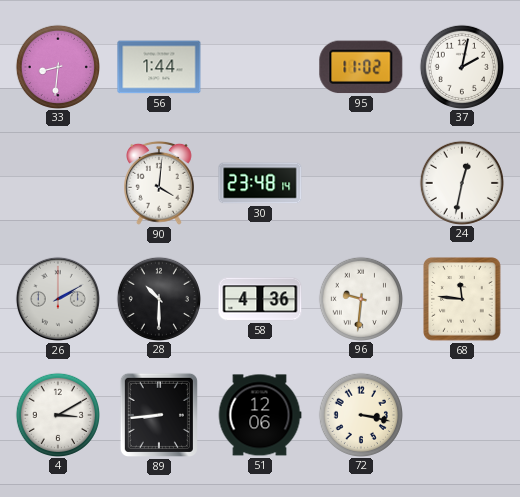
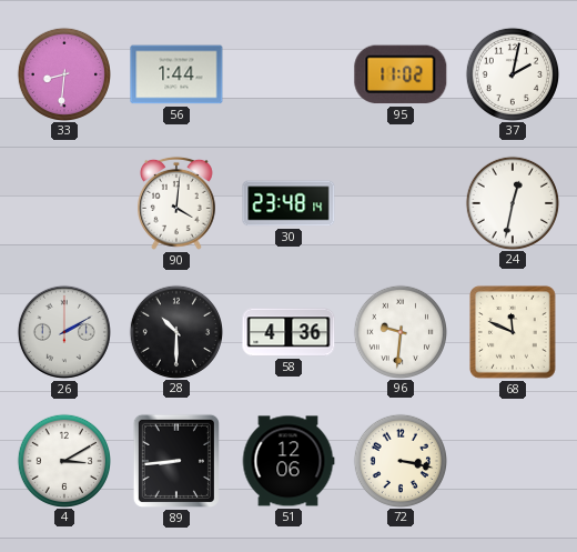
68: 11:46 -> 11:49 (513, 332)
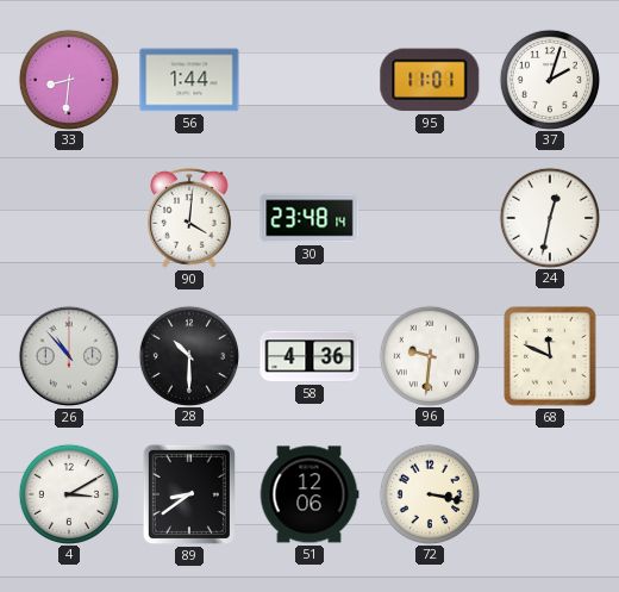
95: 11:02 -> 11:01 (430, 80)
37: 2:02 -> 2:03 (549, 79)
26: 2:10 -> 10:53 (69, 356)
89: 8:44 -> 8:39 (189, 494)
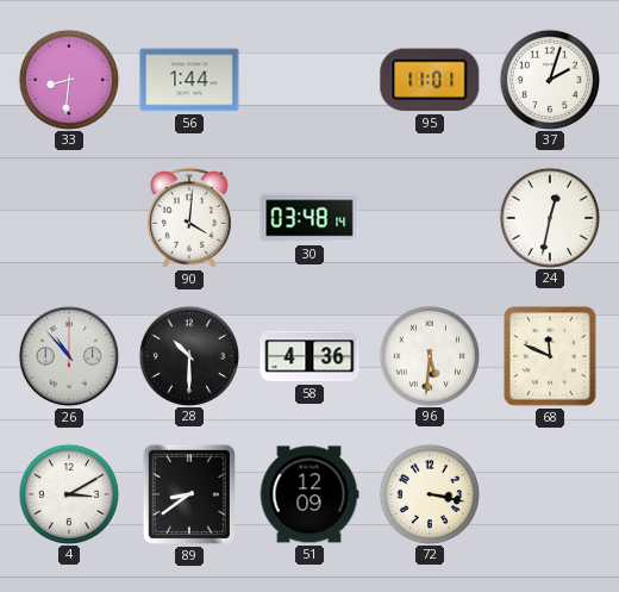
30: 23:48 -> 03:48 (309, 218)
96: 9:31 -> 5:31 (429, 355)
51: 12:06 -> 12:09 (309, 494)
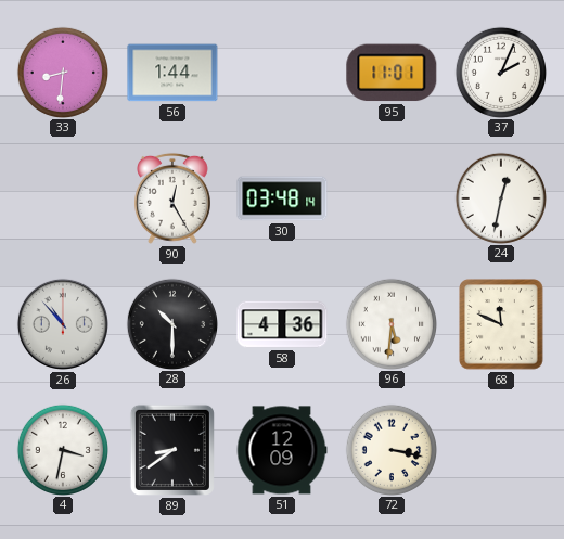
37: 2:03 -> 2:04 (500, 72)
90: 4:01 -> 12:25 (174, 198)
4: 3:10 -> 3:32 (62, 449)
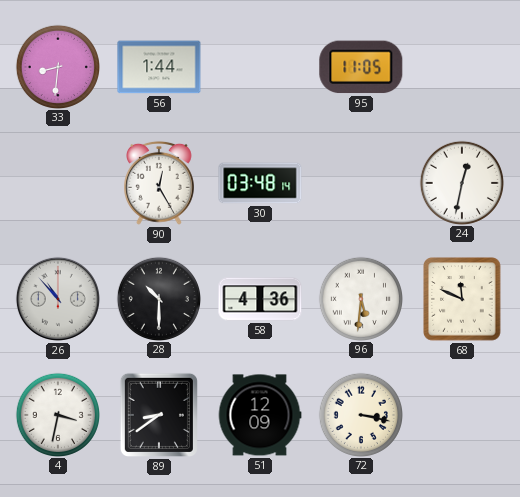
95: 11:01 -> 11:05 (361, 67)
37: 2:04 -> none (500, 72)
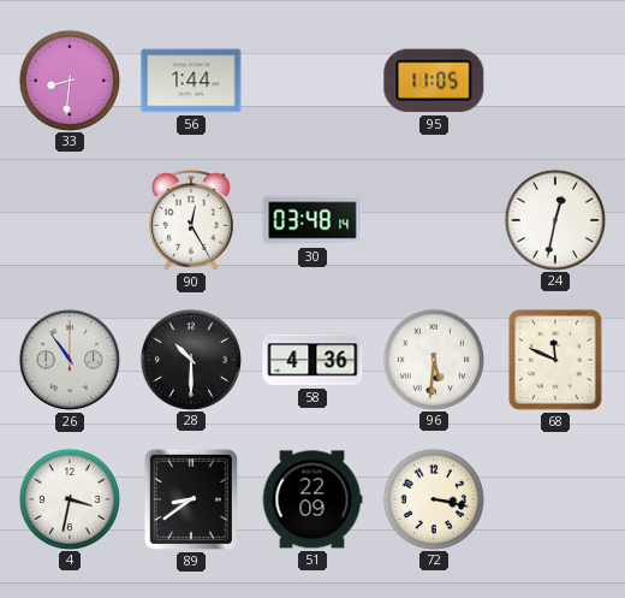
26: 10:53 -> 10:54 (70, 360)
51: 12:09 -> 22:09 (312, 499)
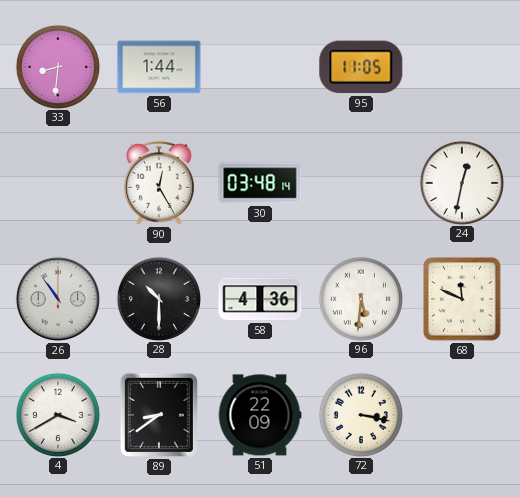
4: 3:32 -> 3:40 (57, 414)
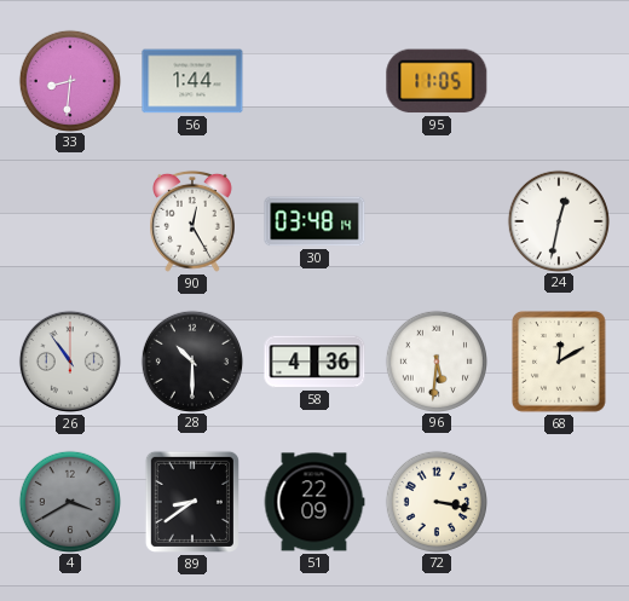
68: 11:49 -> 12:10 (559, 362)
4 dial: white -> grey (69, 501)
